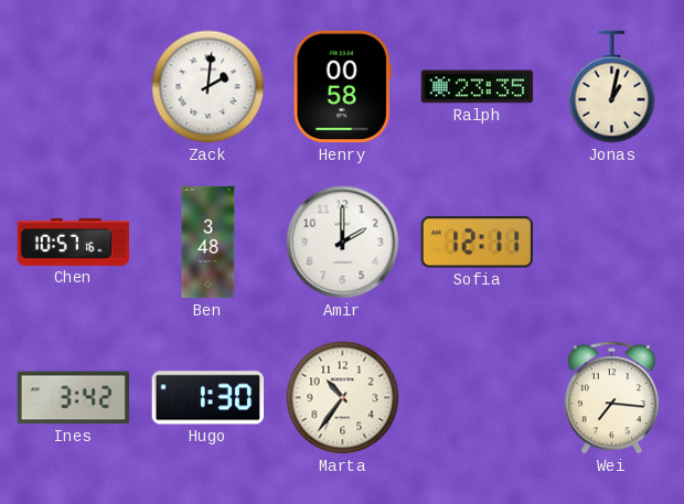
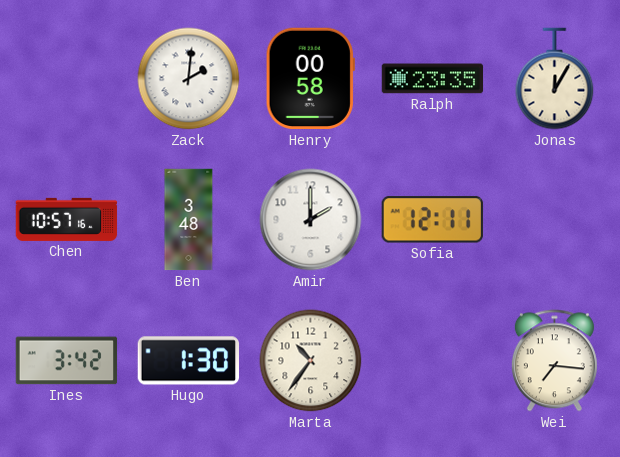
Jonas: 1:02 -> 12:05 (555, 79)
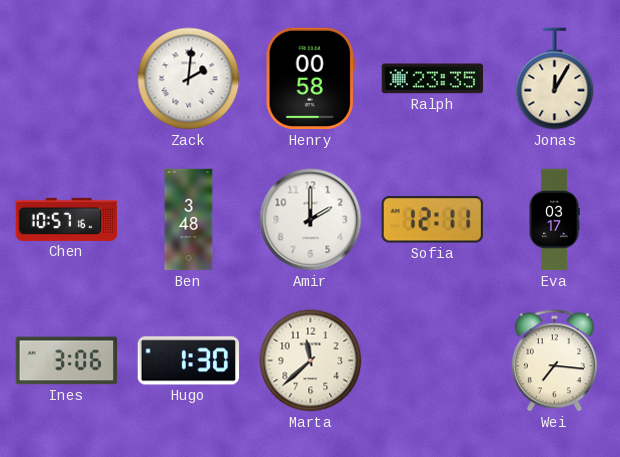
Eva: none -> 03:17 (554, 220)
Ines: 3:42 -> 3:06 (67, 361)
Marta: 10:36 -> 11:38 (311, 361)
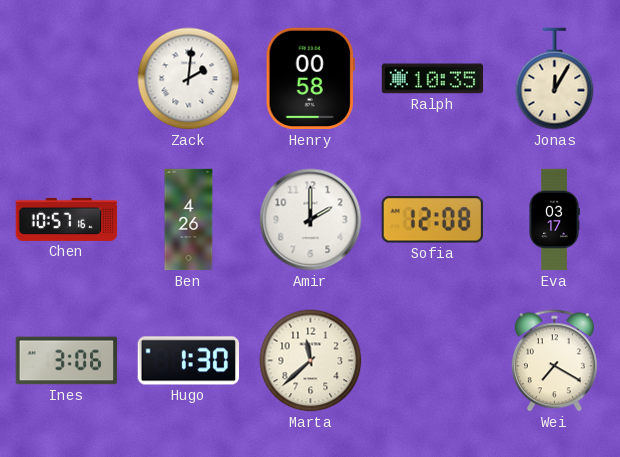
Ralph: 23:35 -> 10:35 (433, 79)
Ben: 3:48 -> 4:26 (189, 220)
Sofia: 12:11 -> 12:08 (432, 220)
Wei: 7:16 -> 7:20 (554, 361)
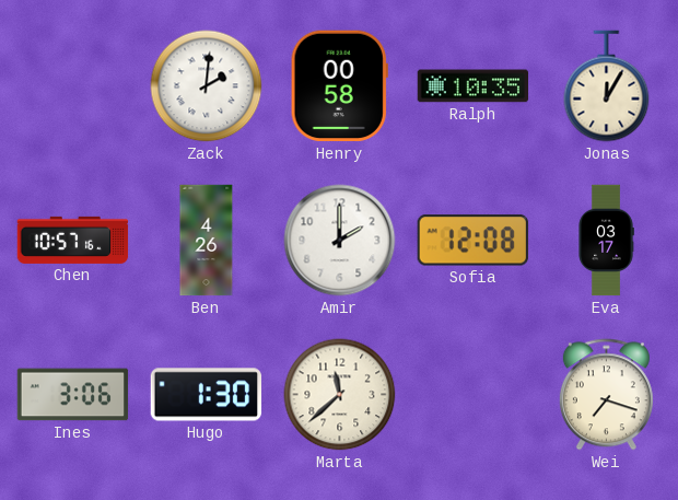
Wei: 7:20 -> 7:18 (606, 395)
